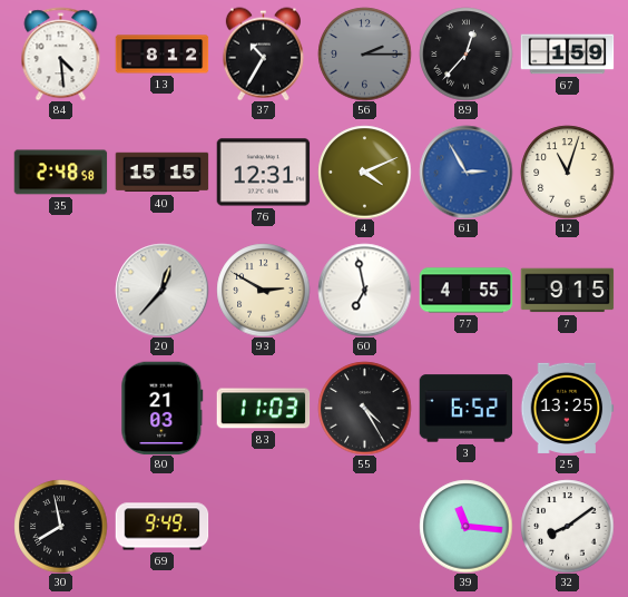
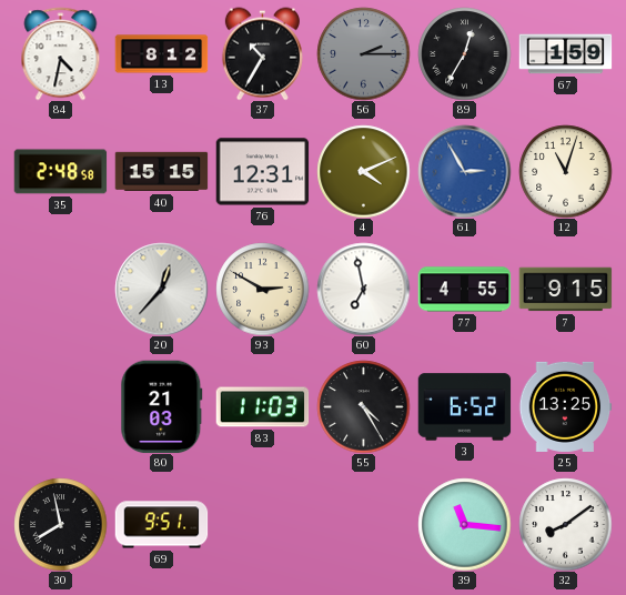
84: 4:29 -> 4:32 (61, 53)
89: 12:37 -> 12:35 (464, 53)
69: 9:49 -> 9:51 (161, 525)
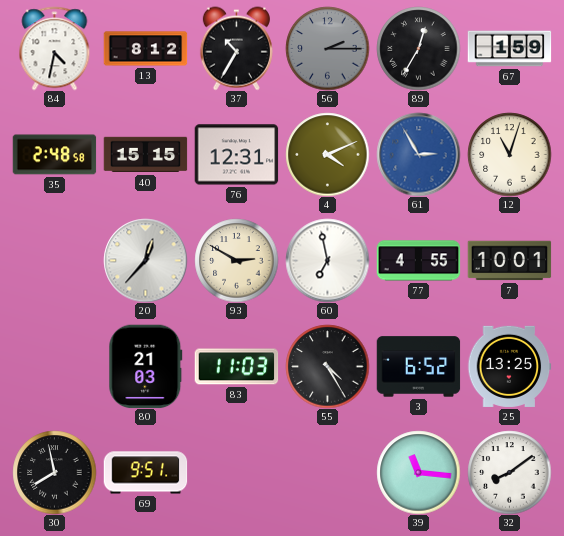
7: 9:15 -> 10:01 (509, 261)
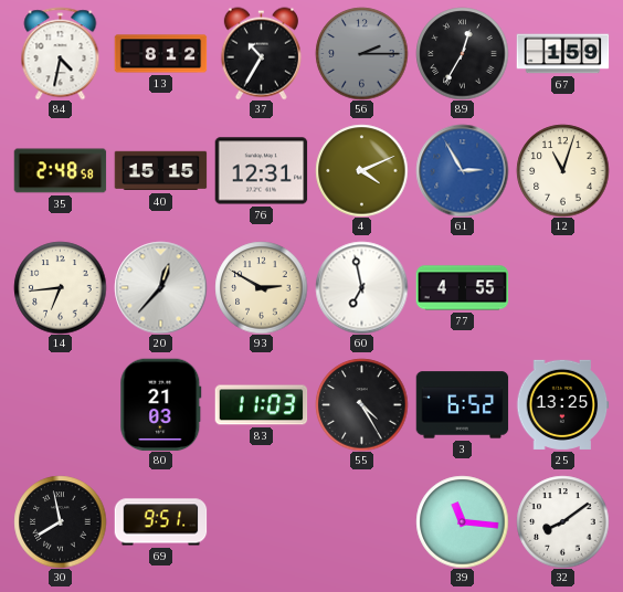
14: none -> 6:44 (60, 287)
7: 10:01 -> none (509, 261)
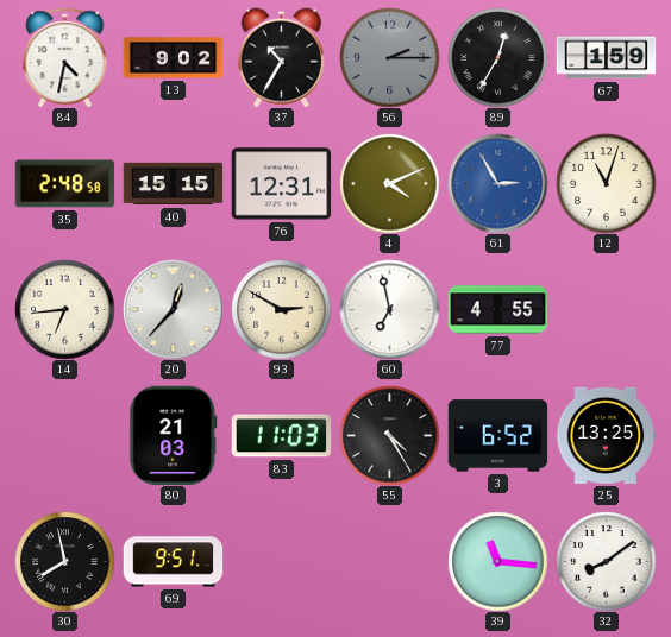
13: 8:12 -> 9:02 (173, 58)
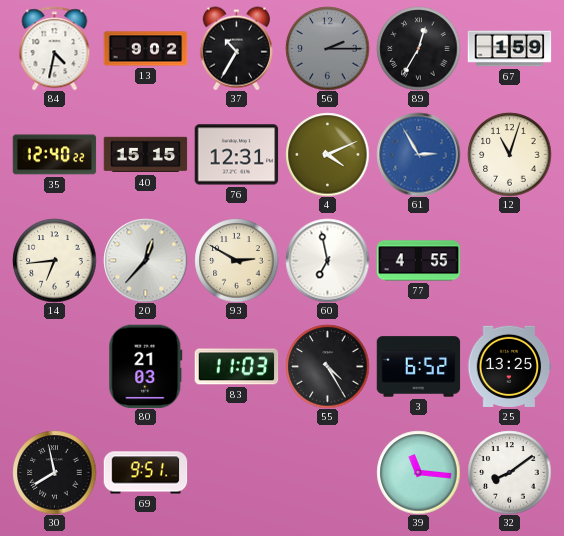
35: 2:48 -> 12:40 (54, 155)
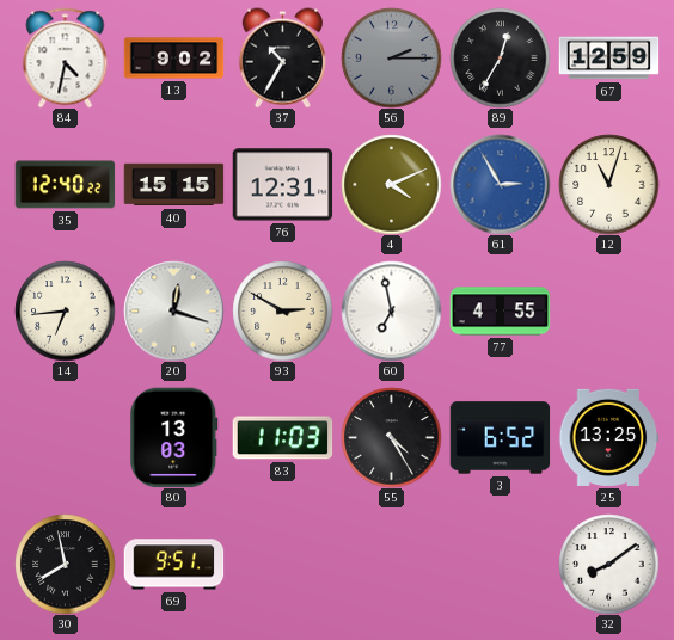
67: 1:59 -> 12:59 (608, 59)
20: 12:37 -> 12:18 (173, 310)
80: 21:03 -> 13:03 (174, 437)
39: 11:16 -> none (418, 472)
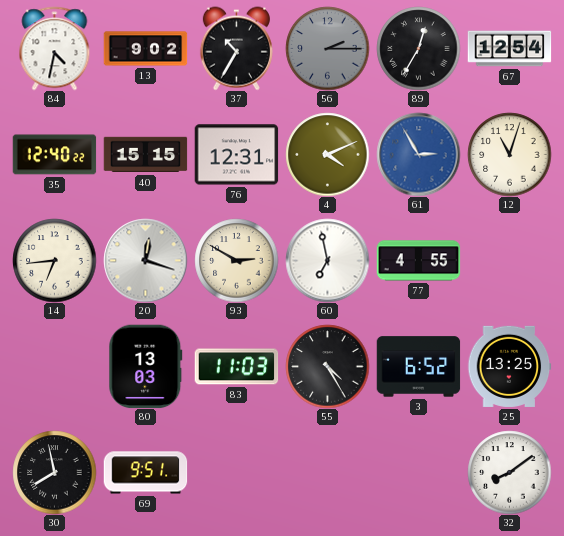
67: 12:59 -> 12:54 (509, 49)
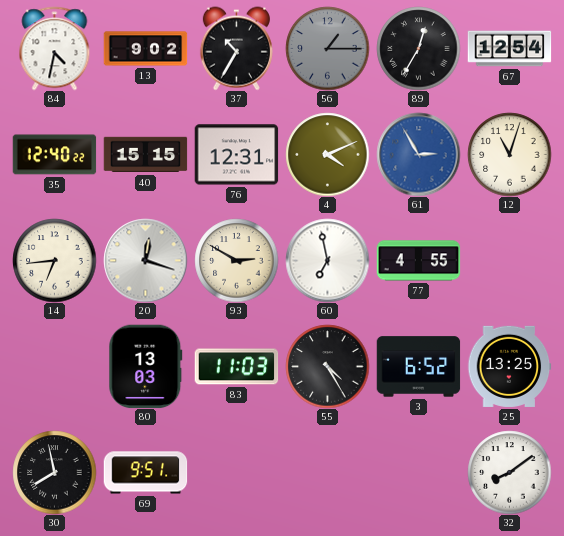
56: 2:15 -> 1:15 (327, 48)
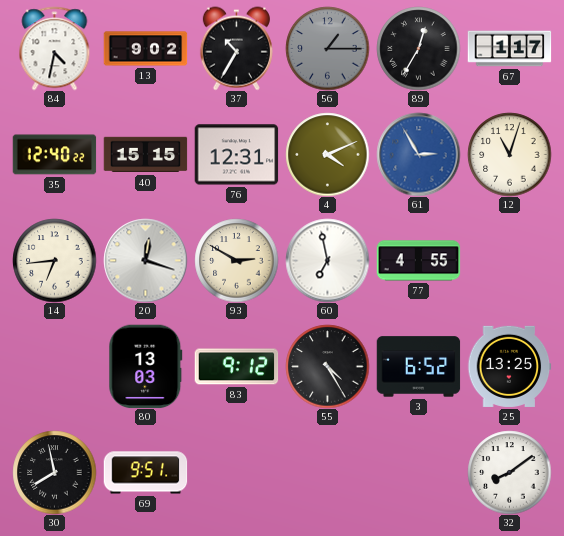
67: 12:54 -> 1:17 (509, 49)
83: 11:03 -> 9:12 (236, 367)
